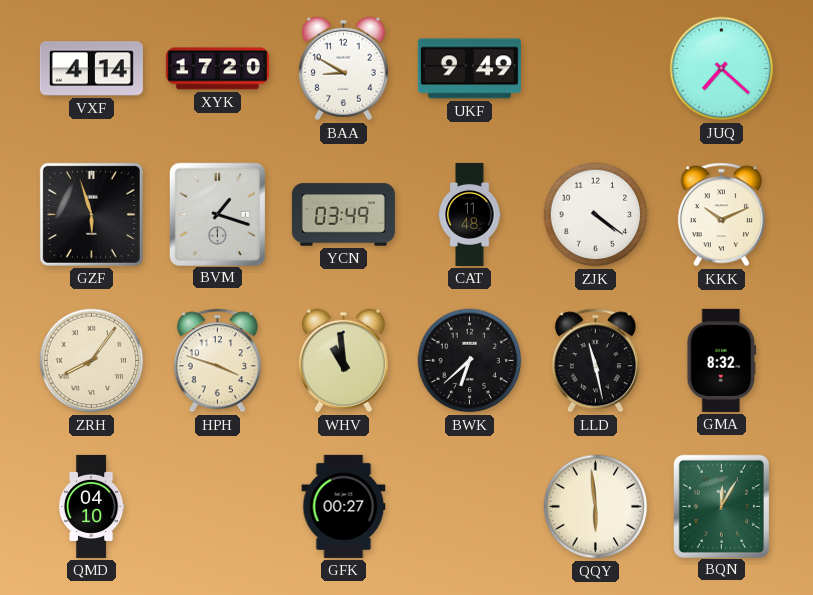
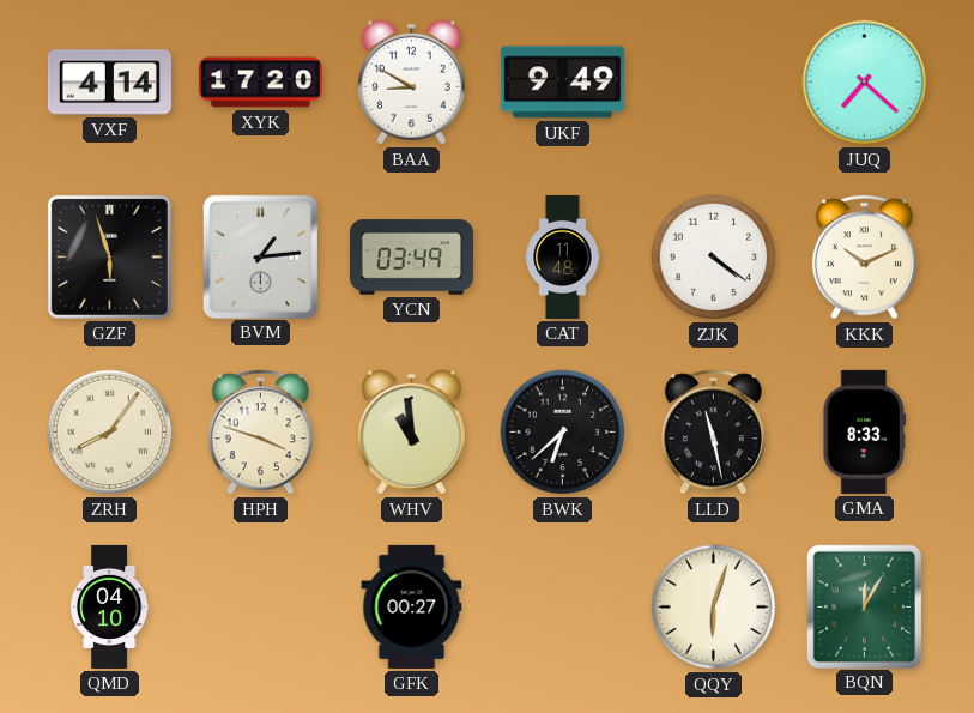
BVM: 1:18 -> 1:14 (260, 256)
GMA: 8:32 -> 8:33 (865, 431)
QQY: 5:59 -> 6:03 (714, 608)
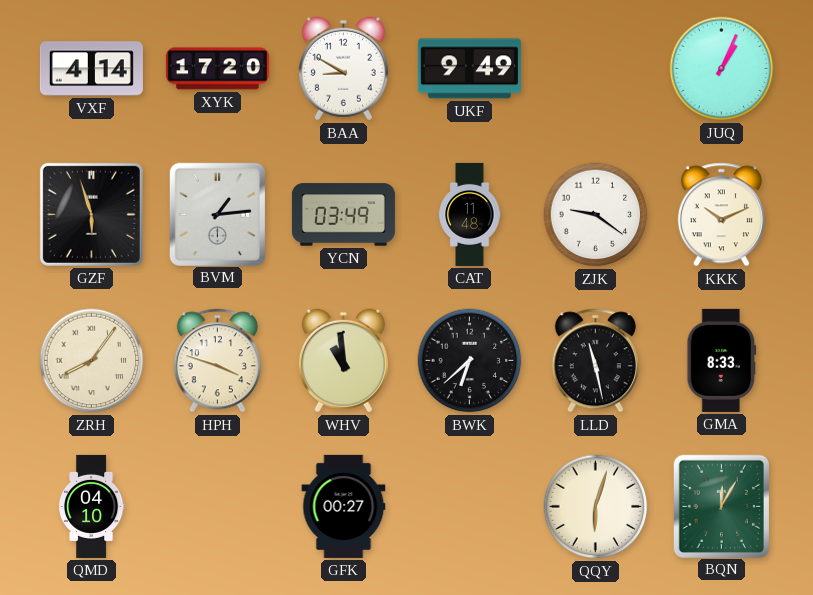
JUQ: 7:22 -> 1:04 (722, 69)
ZJK: 4:21 -> 9:21 (596, 215)
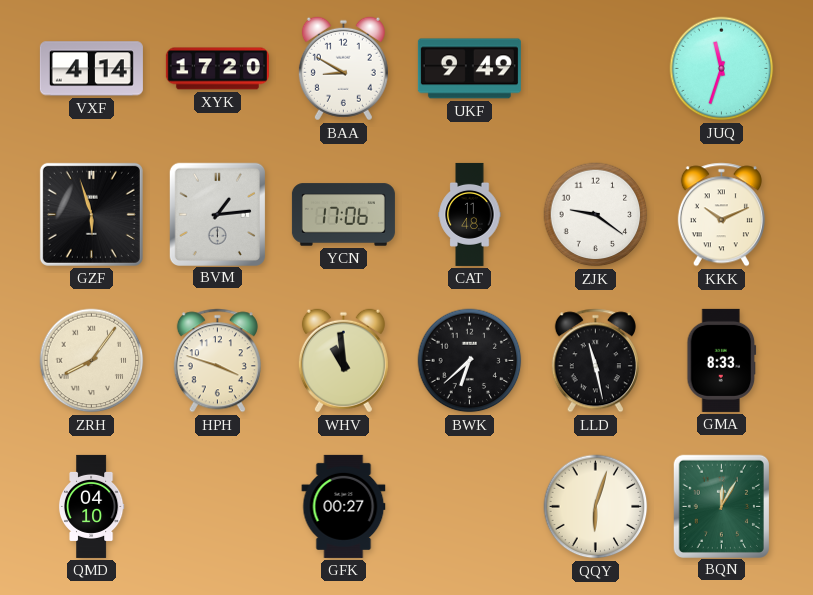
JUQ: 1:04 -> 11:33 (722, 69)
YCN: 03:49 -> 17:06 (343, 215)
